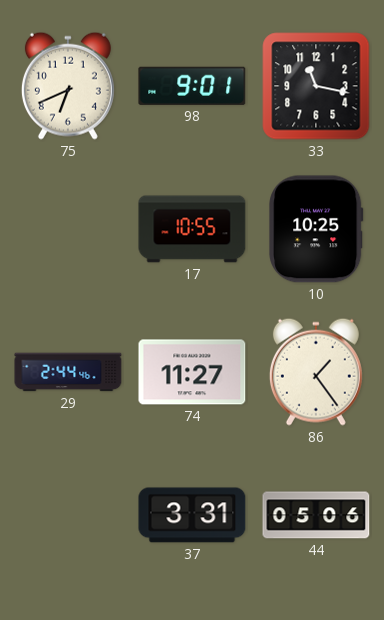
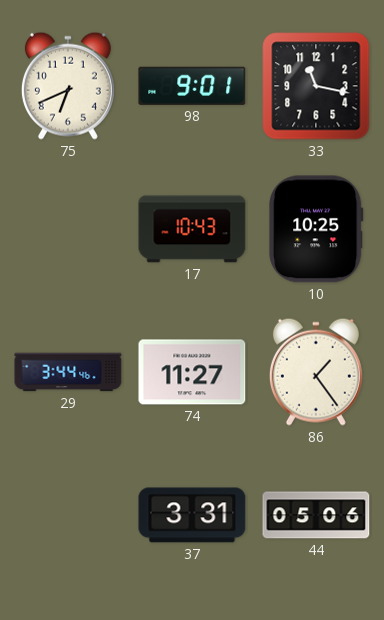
17: 10:55 -> 10:43 (192, 229)
29: 2:44 -> 3:44 (68, 372)
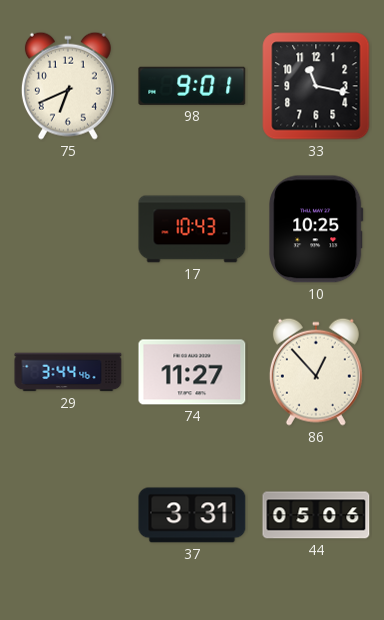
86: 1:24 -> 12:53 (316, 372)
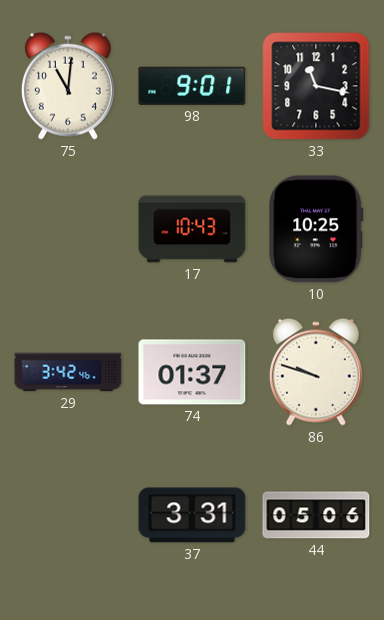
75: 6:41 -> 11:01 (68, 86)
29: 3:44 -> 3:42 (68, 372)
74: 11:27 -> 01:37 (192, 372)
86: 12:53 -> 9:48 (316, 372)
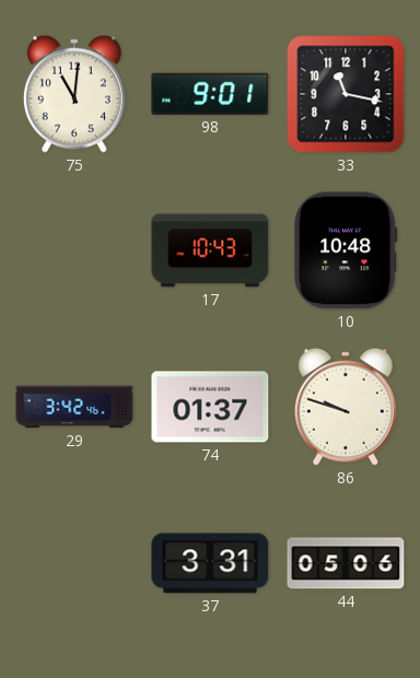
10: 10:25 -> 10:48 (346, 250)
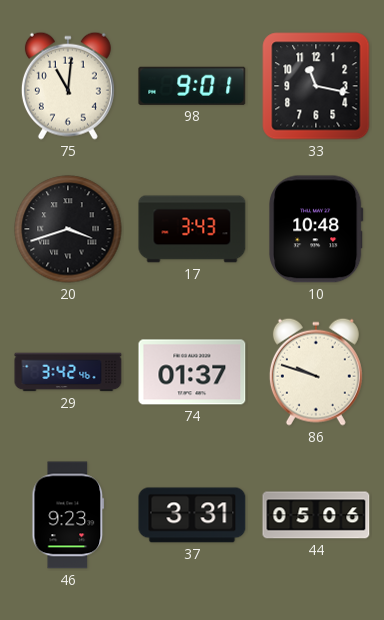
20: none -> 3:42 (68, 229)
17: 10:43 -> 3:43 (192, 229)
46: none -> 9:23 (68, 515)
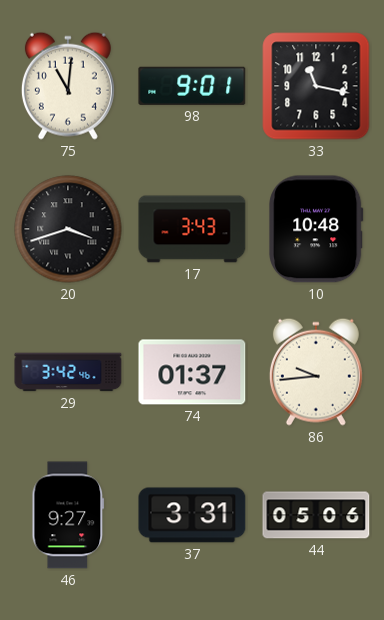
86: 9:48 -> 9:44 (316, 372)
46: 9:23 -> 9:27 (68, 515)
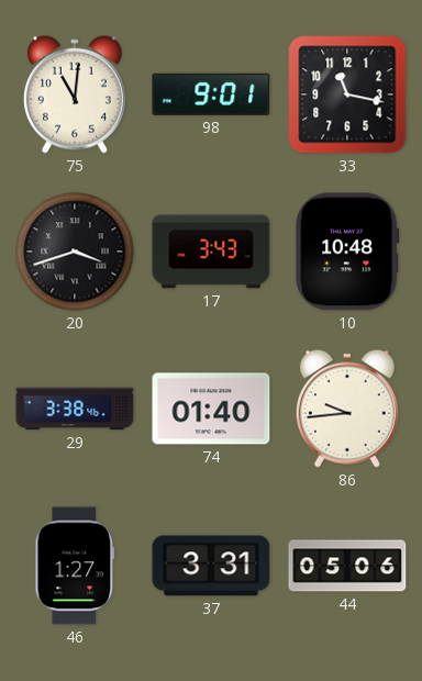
29: 3:42 -> 3:38 (75, 409)
74: 01:37 -> 01:40 (211, 409)
46: 9:27 -> 1:27 (75, 566)
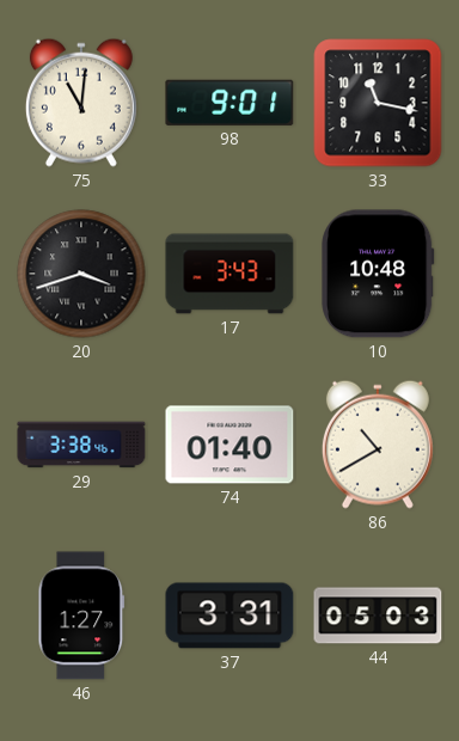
86: 9:44 -> 10:40 (378, 445)
44: 05:06 -> 05:03 (378, 616)
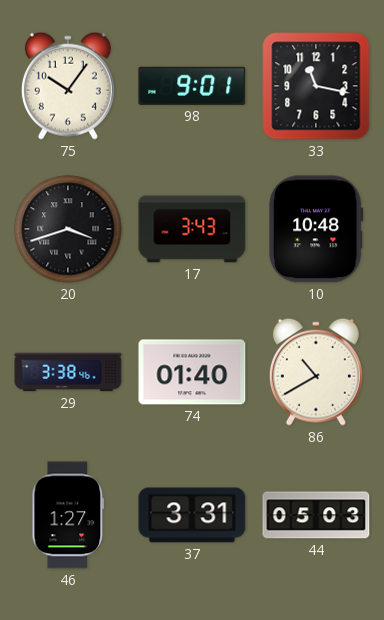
75: 11:01 -> 10:06 (68, 86)
